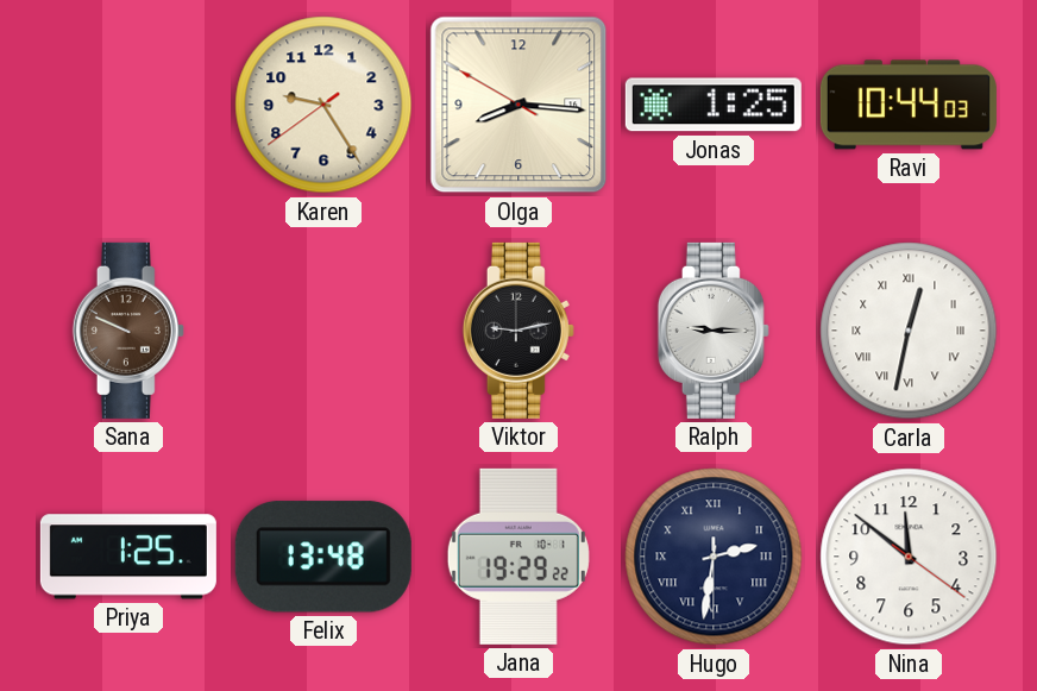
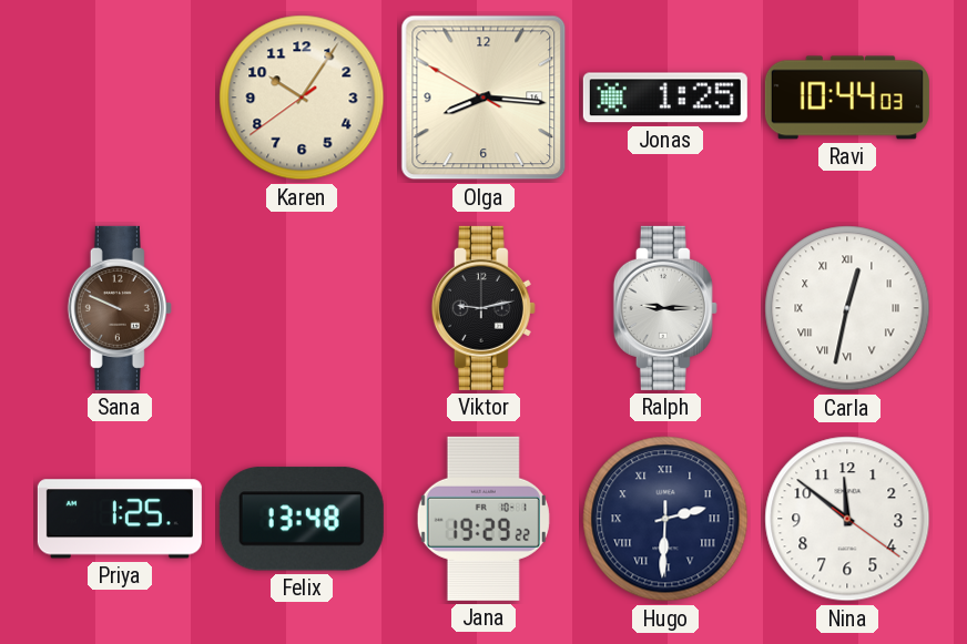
Karen: 9:24 -> 10:05 (302, 98)
Hugo: 2:31 -> 2:30 (665, 519)
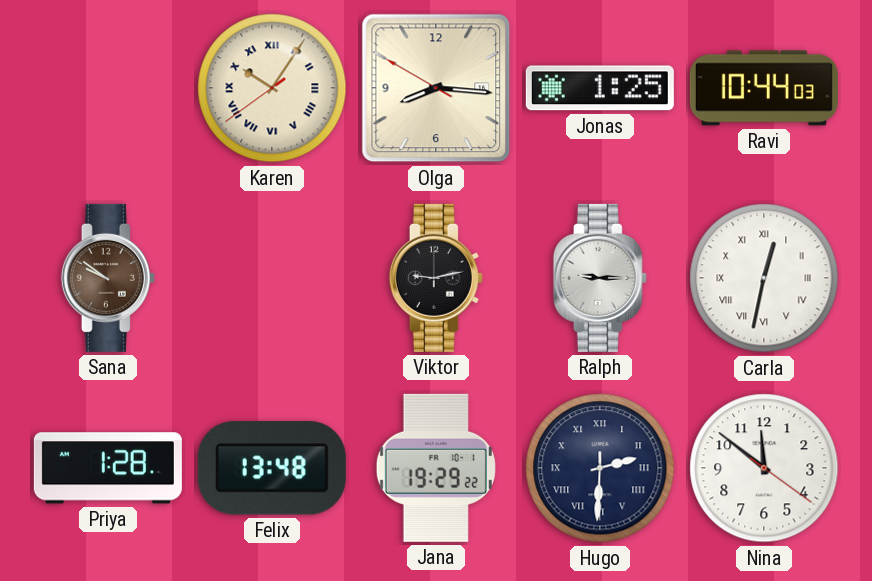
Karen numerals: Arabic -> Roman (272, 88)
Sana: 9:49 -> 9:51 (108, 278)
Priya: 1:25 -> 1:28 (108, 468)
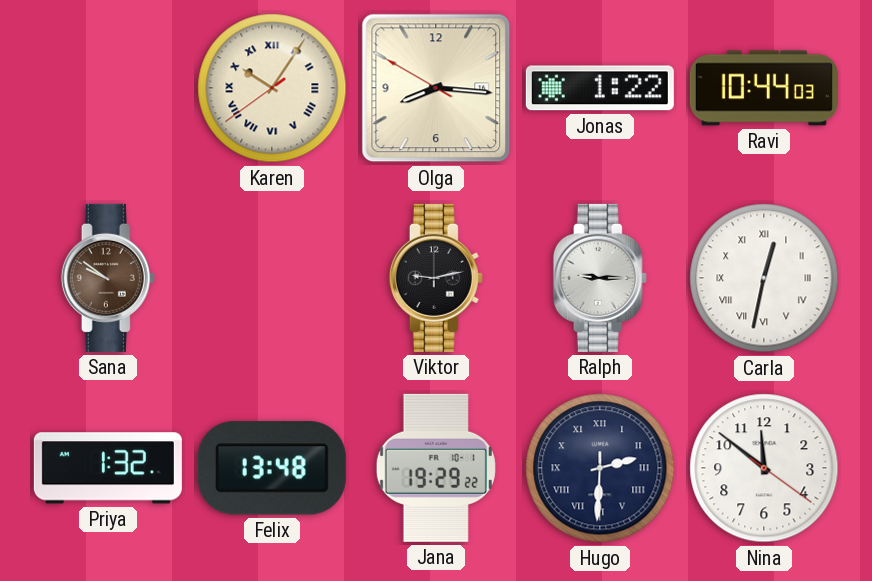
Jonas: 1:25 -> 1:22 (600, 88)
Priya: 1:28 -> 1:32 (108, 468)
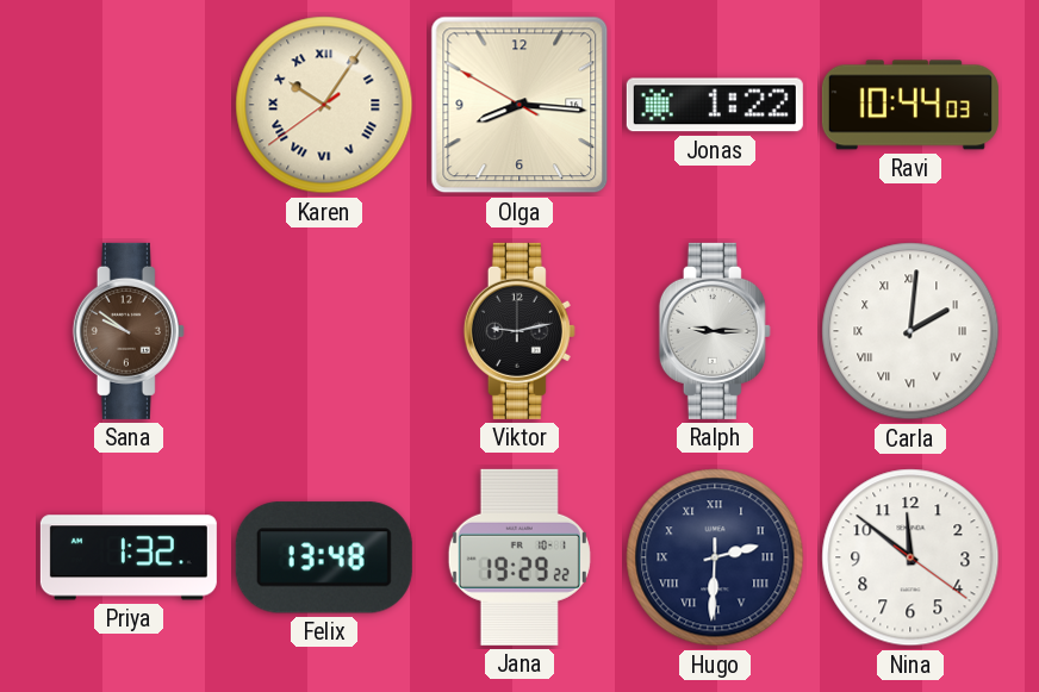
Carla: 12:32 -> 2:01 (910, 331)
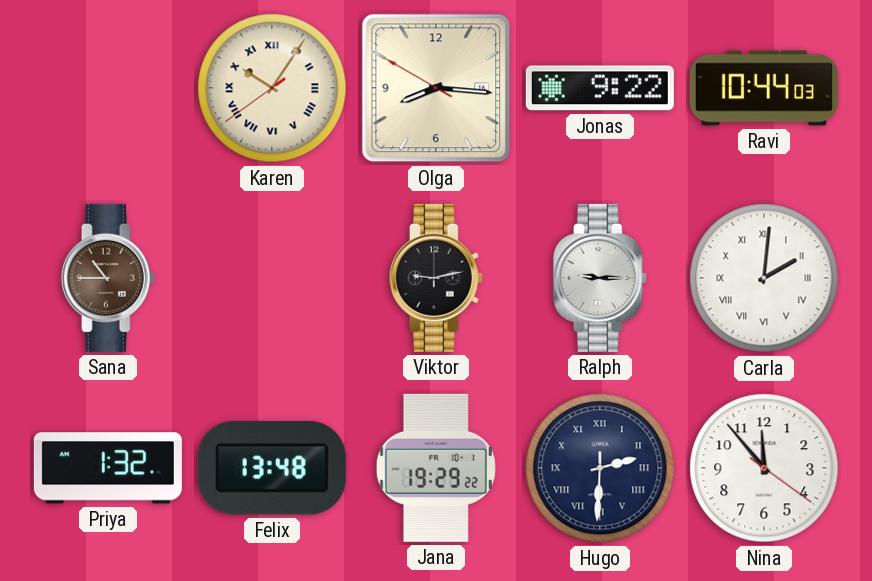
Jonas: 1:22 -> 9:22 (600, 88)
Sana: 9:51 -> 10:45 (108, 278)
Nina: 11:51 -> 11:53 (764, 468)
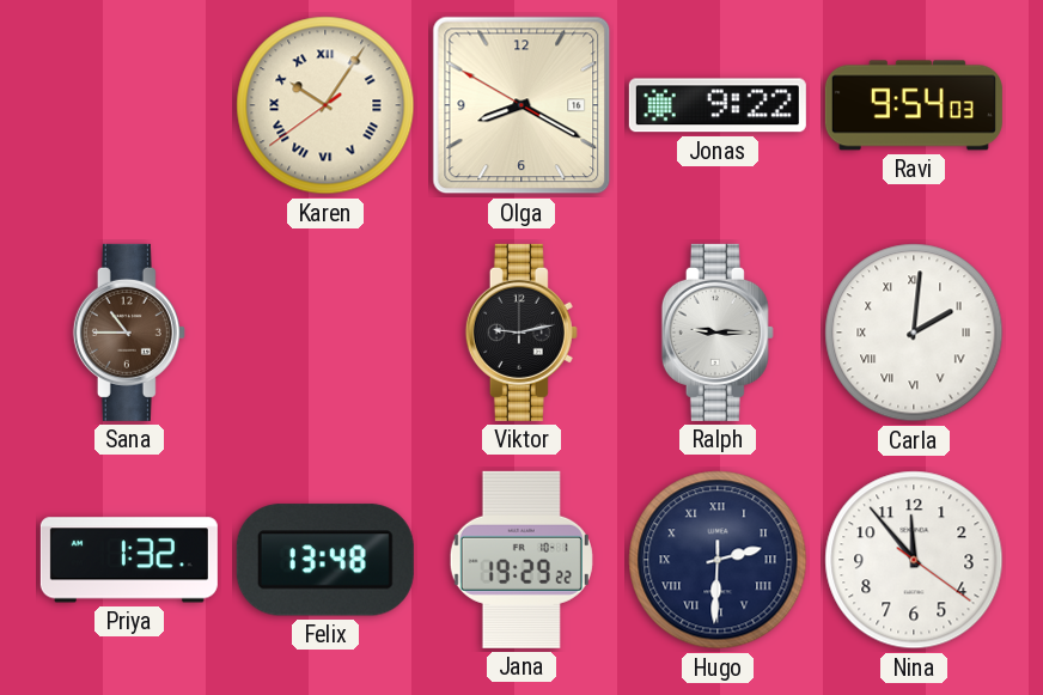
Olga: 8:15 -> 8:19 (521, 105)
Ravi: 10:44 -> 9:54 (914, 105)
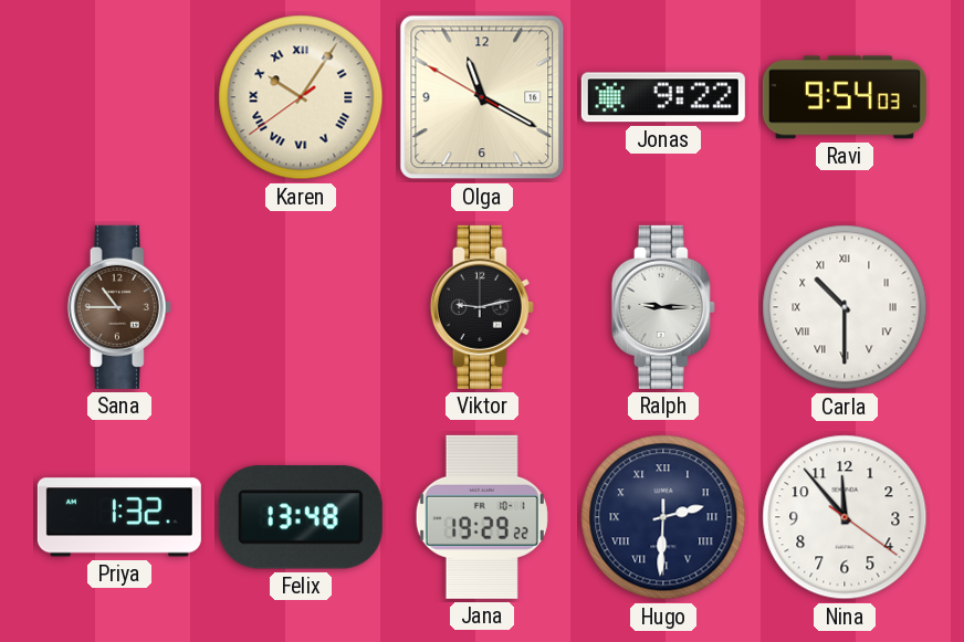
Olga: 8:19 -> 11:19 (482, 97)
Carla: 2:01 -> 10:30 (845, 307)
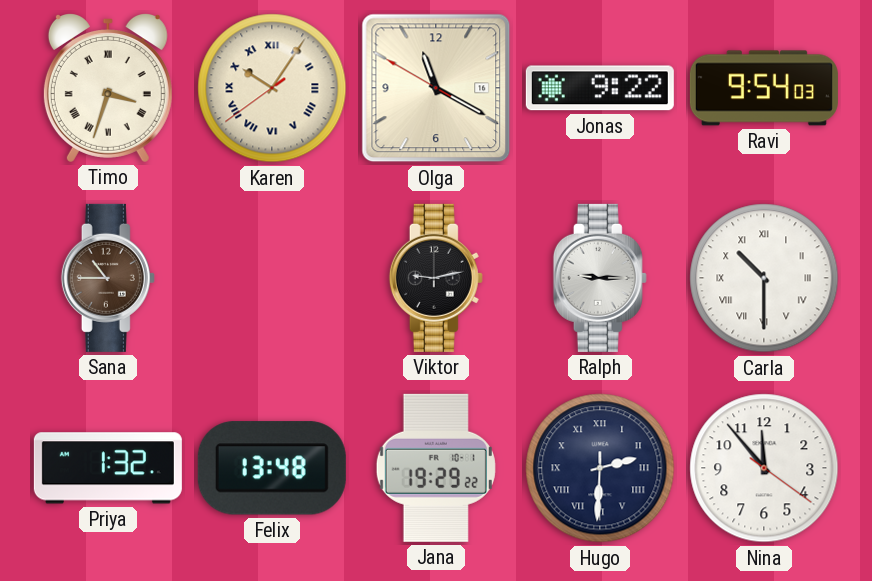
Timo: none -> 3:33 (108, 88)
